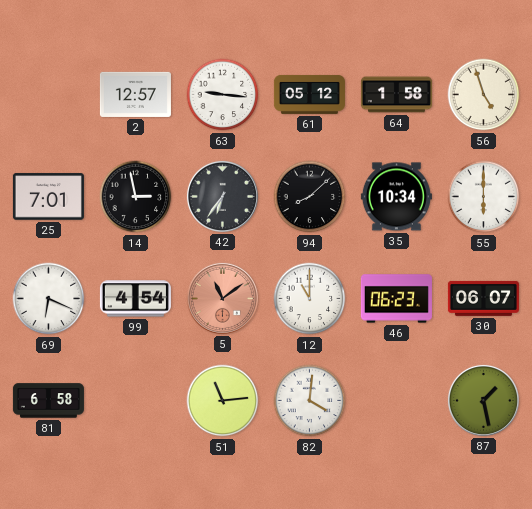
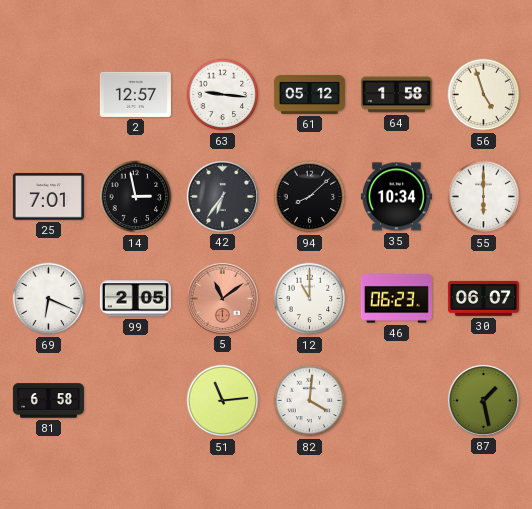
99: 4:54 -> 2:05 (135, 299)
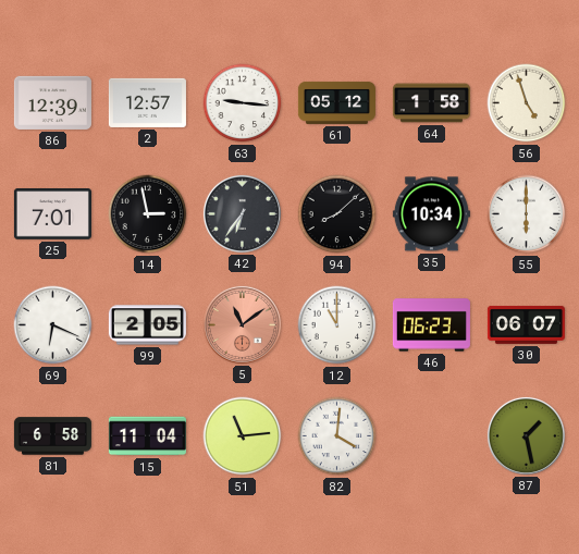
86: none -> 12:39 (52, 102)
15: none -> 11:04 (147, 436)
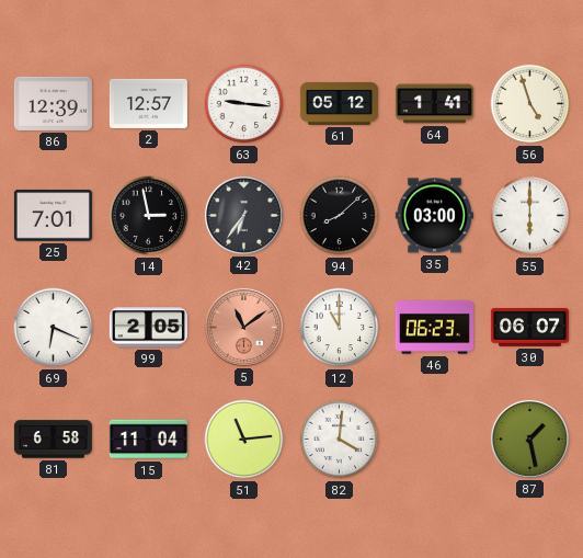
64: 1:58 -> 1:41 (434, 104)
35: 10:34 -> 03:00 (434, 216)
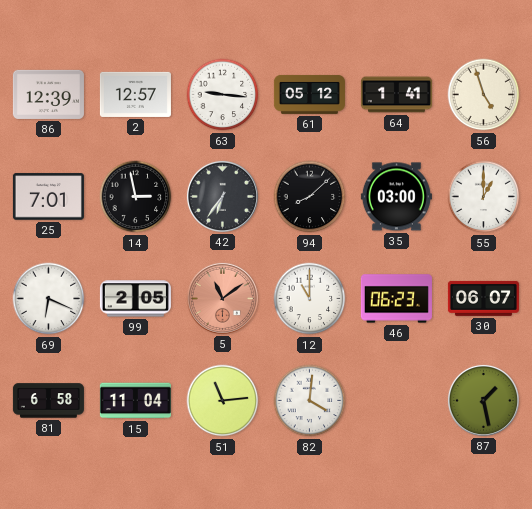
55: 6:00 -> 1:00 (484, 197)
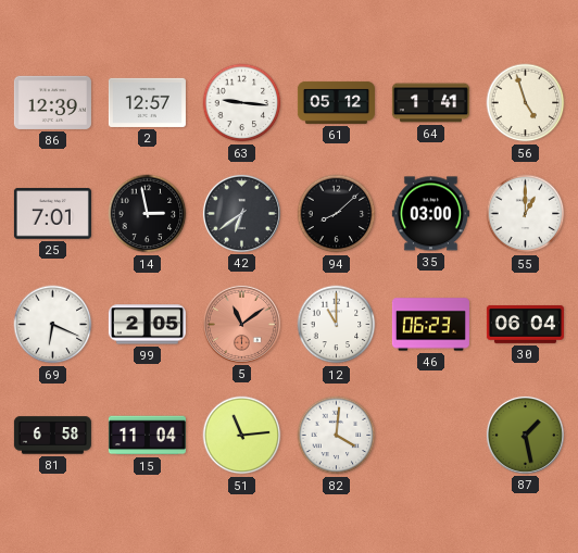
42: 6:36 -> 6:39 (241, 213)
30: 06:07 -> 06:04 (525, 325)
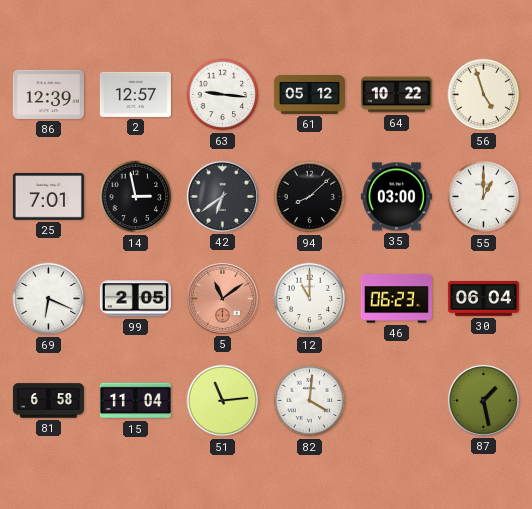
64: 1:41 -> 10:22 (396, 95)
